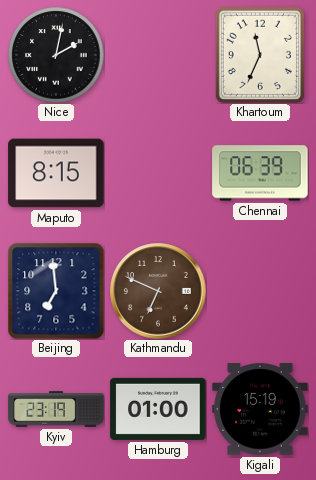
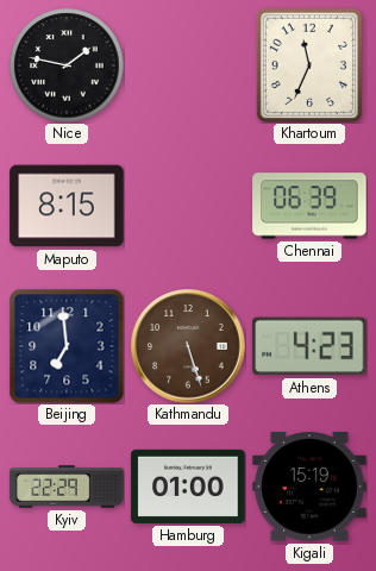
Nice: 2:02 -> 1:47 (67, 65)
Kathmandu: 6:49 -> 5:27 (188, 346)
Athens: none -> 4:23 (309, 346)
Kyiv: 23:19 -> 22:29 (67, 487)
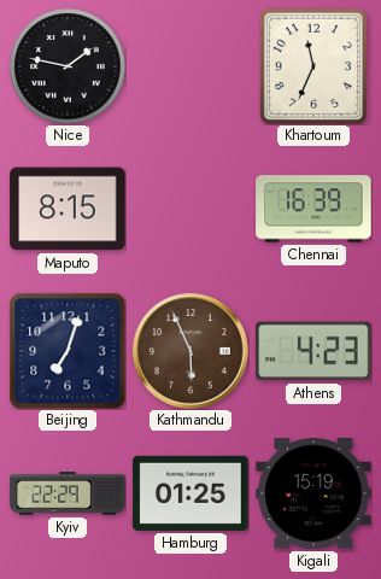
Chennai: 06:39 -> 16:39 (313, 209)
Beijing: 6:59 -> 7:03 (68, 351)
Kathmandu: 5:27 -> 5:56 (190, 351)
Hamburg: 01:00 -> 01:25 (190, 493)
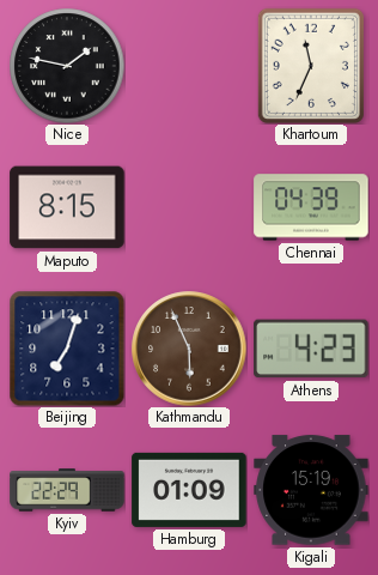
Chennai: 16:39 -> 04:39 (311, 207)
Hamburg: 01:25 -> 01:09 (189, 490)
